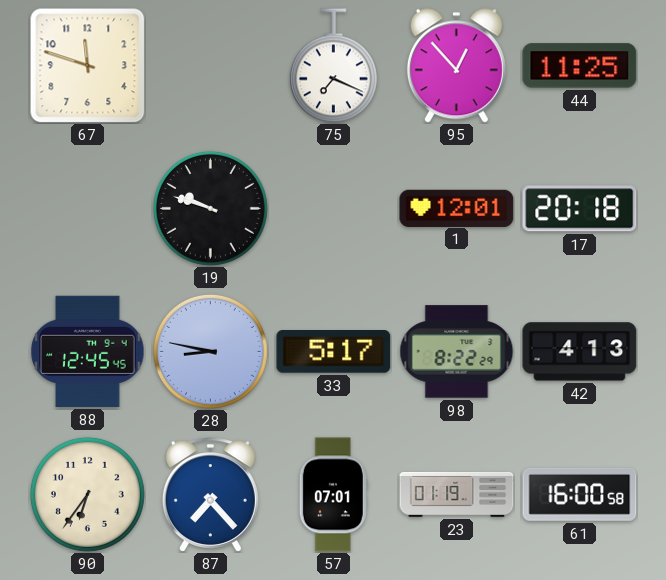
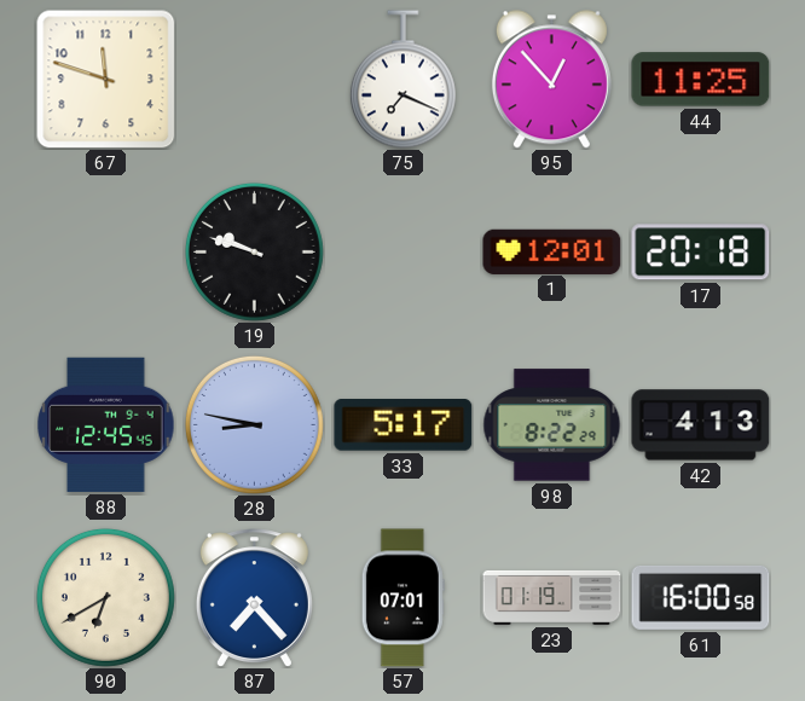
90: 6:36 -> 6:40 (105, 597)
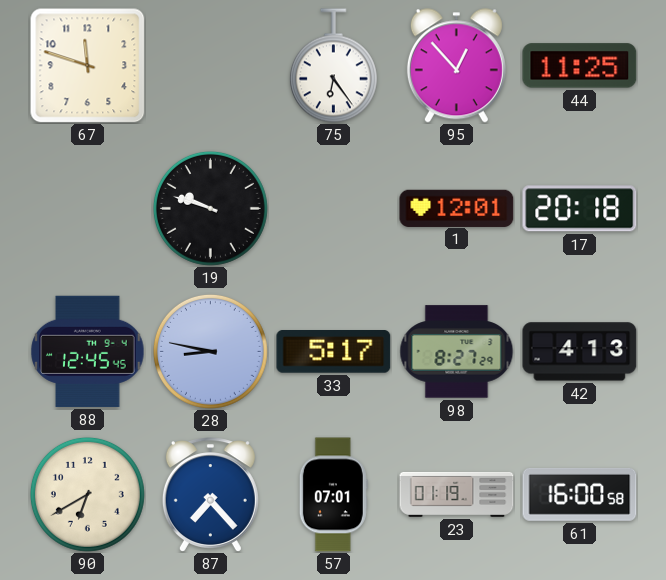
75: 7:19 -> 6:24 (333, 66)
98: 8:22 -> 8:27 (457, 352)
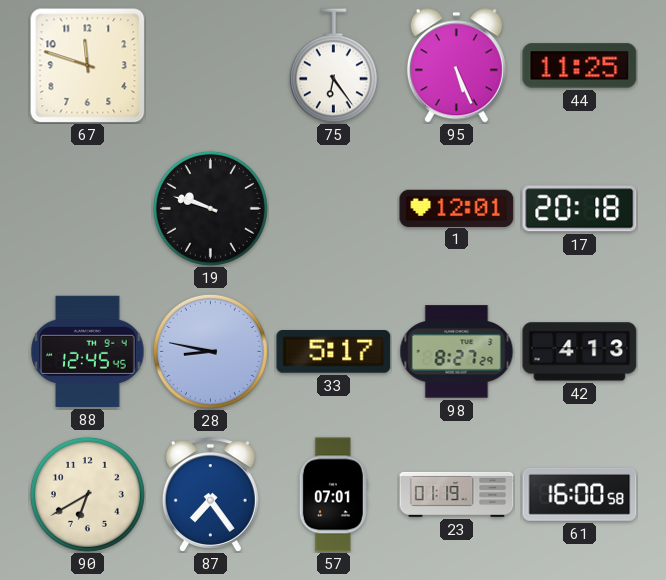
95: 12:53 -> 5:26 (456, 66)
87: 7:23 -> 7:24 (210, 494)
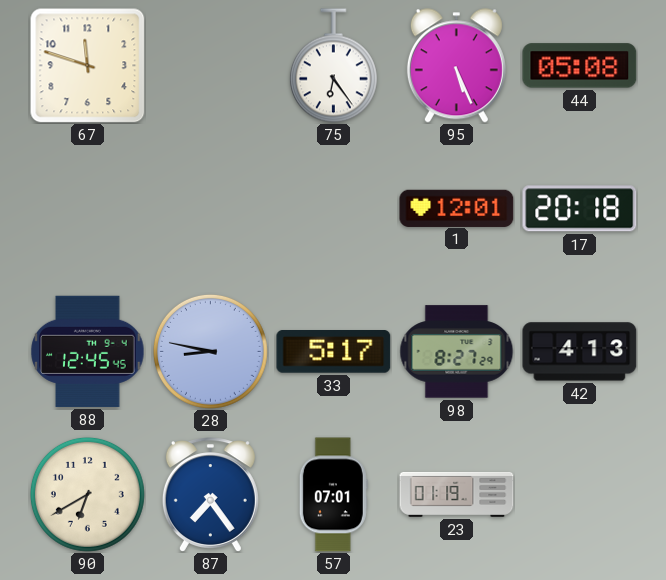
44: 11:25 -> 05:08 (580, 66)
19: 9:48 -> none (210, 208)
61: 16:00 -> none (580, 494)
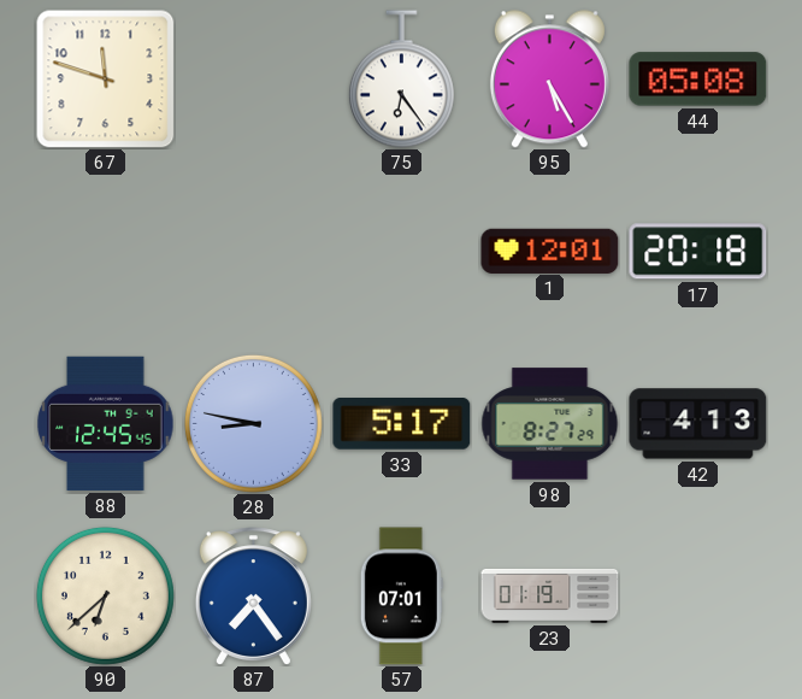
95: 5:26 -> 5:25 (549, 80)
90: 6:40 -> 6:38 (105, 595)
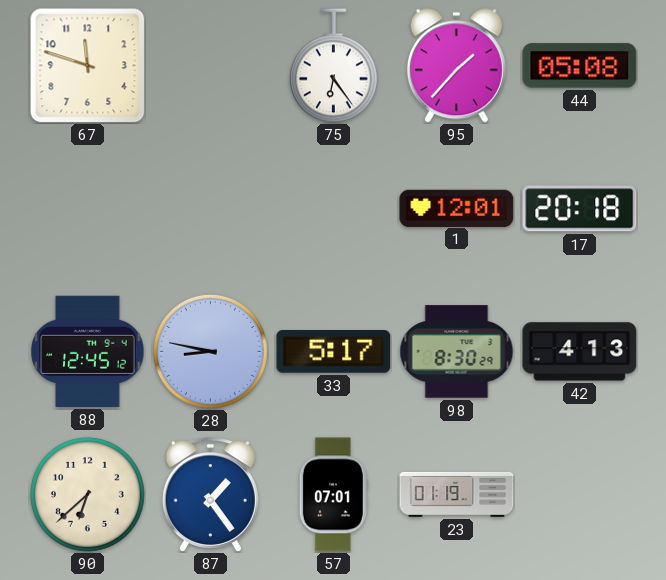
95: 5:25 -> 1:37 (456, 66)
88: 12:45:45 -> 12:45:12 (88, 351)
98: 8:27 -> 8:30 (457, 352)
87: 7:24 -> 1:24 (210, 494)
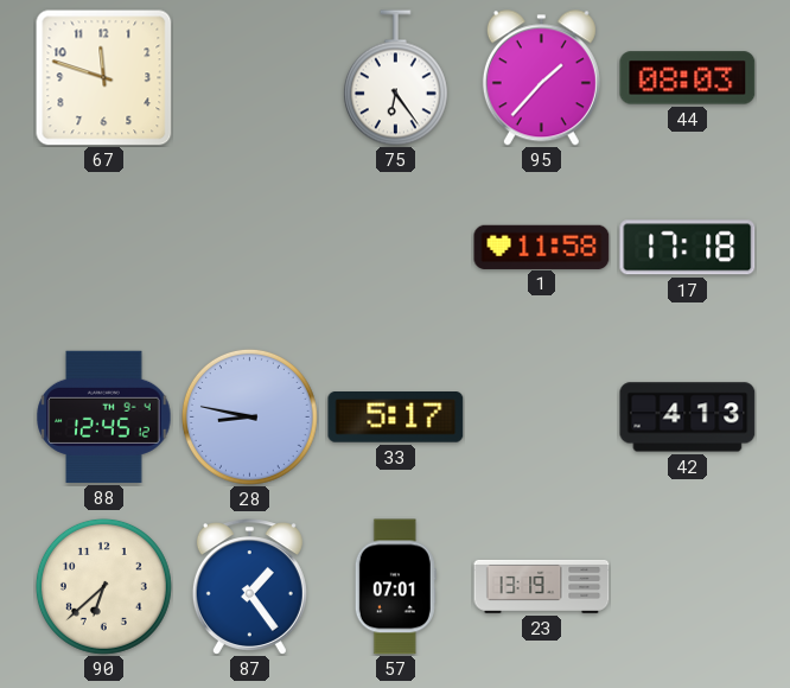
44: 05:08 -> 08:03 (688, 78)
1: 12:01 -> 11:58 (542, 247)
17: 20:18 -> 17:18 (688, 248)
98: 8:30 -> none (457, 352)
23: 01:19 -> 13:19 (542, 586)
